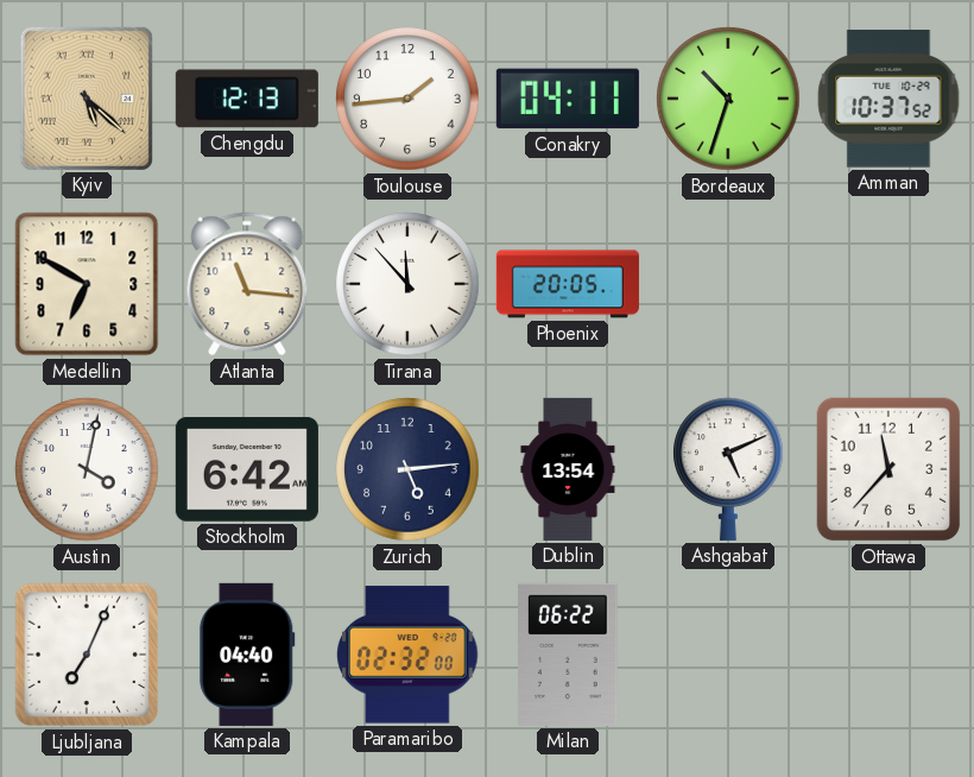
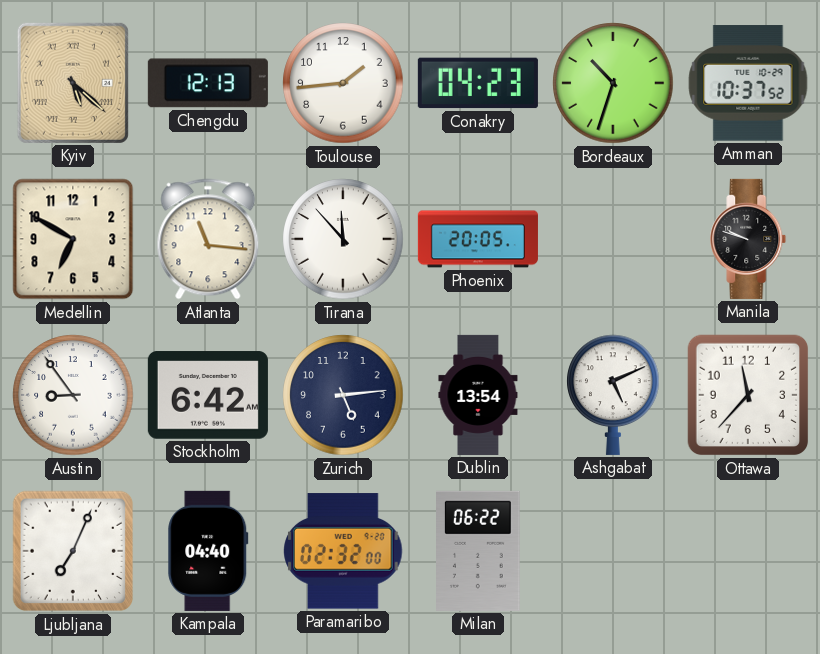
Conakry: 04:11 -> 04:23 (478, 83)
Manila: none -> 9:48 (748, 239)
Austin: 4:02 -> 8:54 (73, 395)
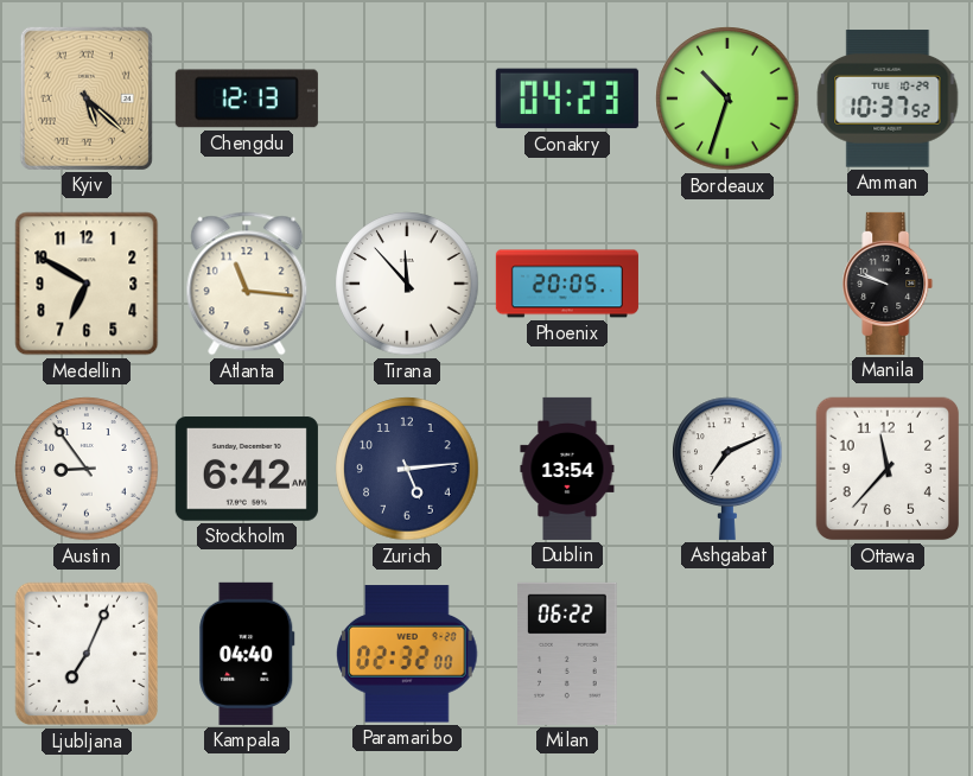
Toulouse: 1:44 -> none (343, 83)
Ashgabat: 5:11 -> 7:11 (727, 469)
